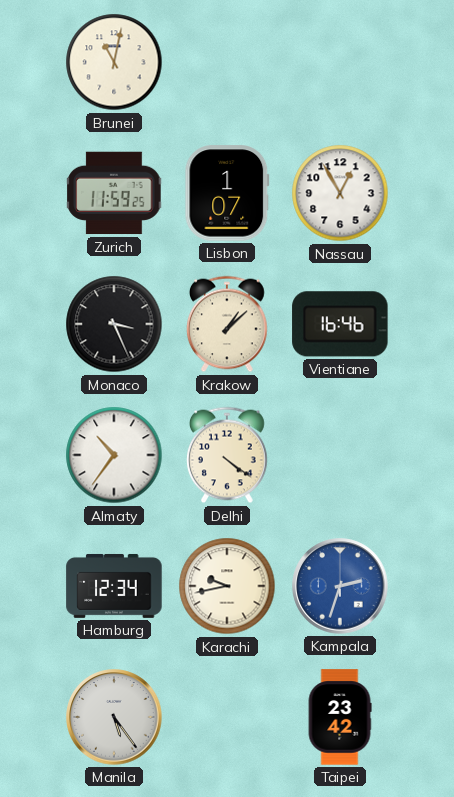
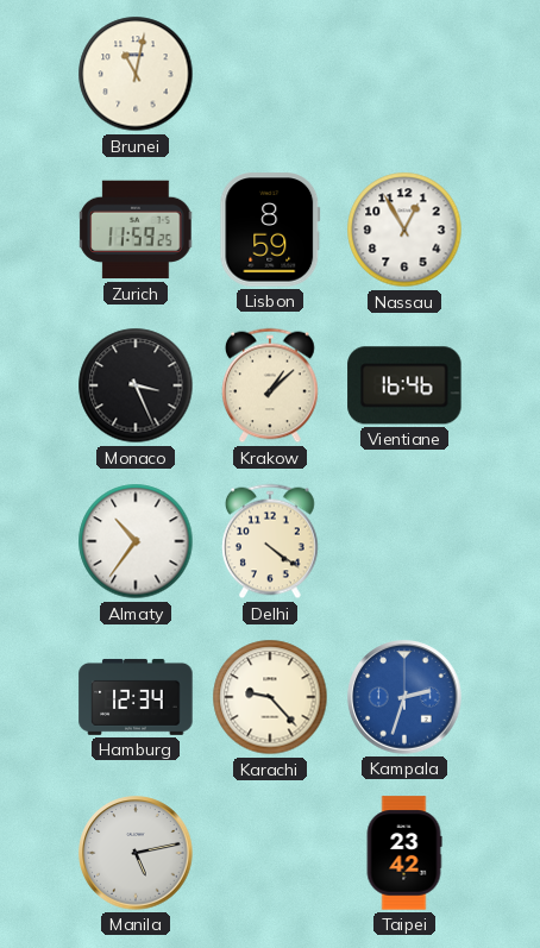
Lisbon: 1:07 -> 8:59 (270, 230)
Karachi: 9:43 -> 9:23 (270, 697)
Manila: 5:24 -> 5:13 (136, 853)
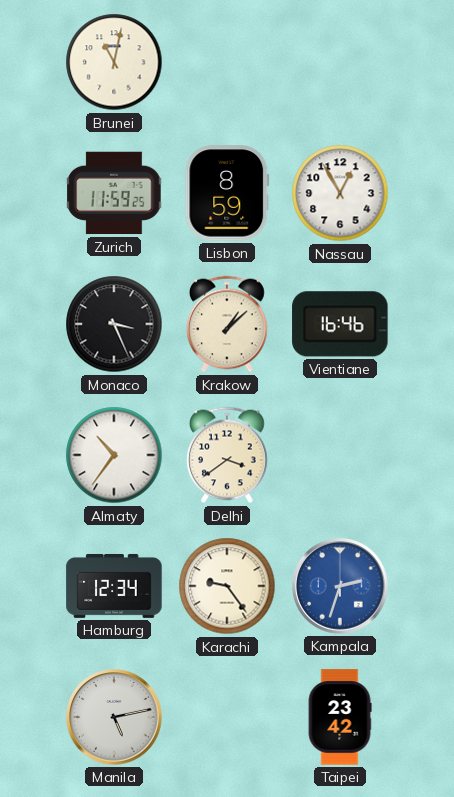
Delhi: 4:21 -> 3:39 (228, 455)
Karachi: 9:23 -> 9:24 (227, 586)
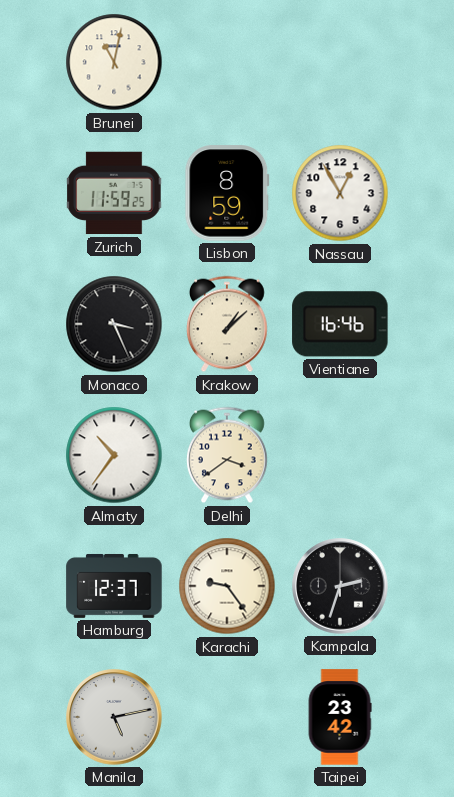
Hamburg: 12:34 -> 12:37 (114, 586)
Kampala dial: blue -> black (340, 586)
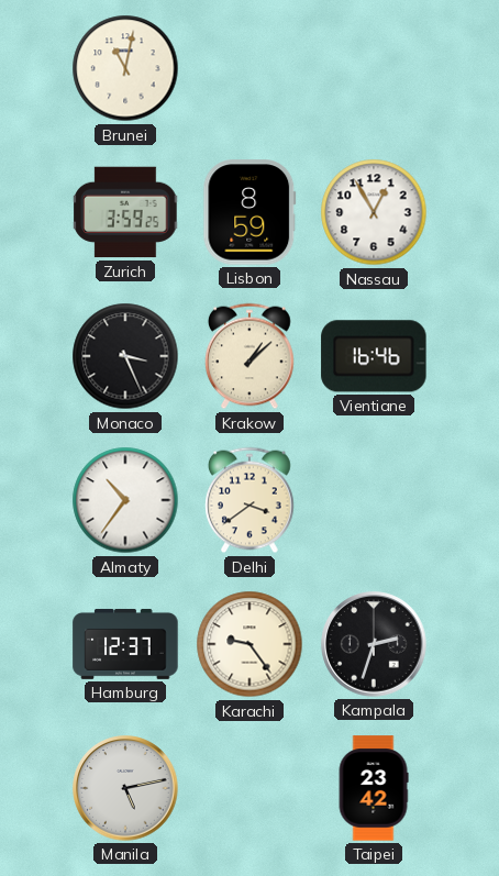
Zurich: 11:59 -> 3:59 (125, 212)
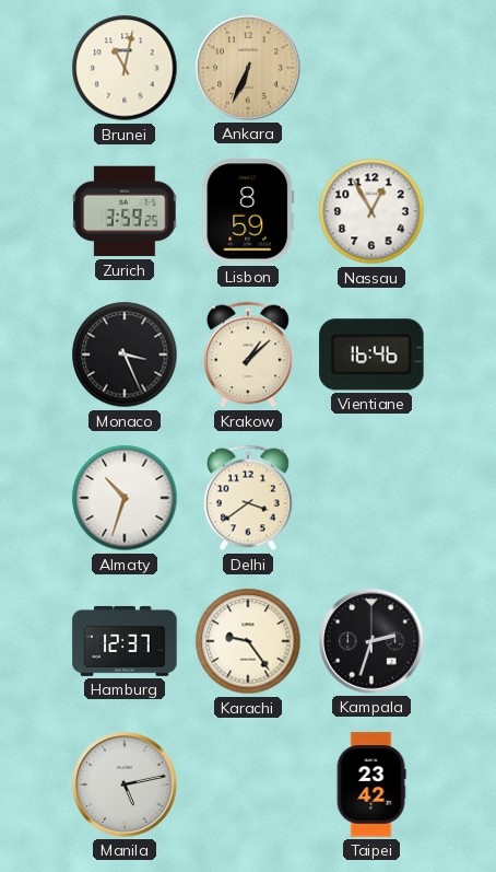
Ankara: none -> 6:34 (248, 68)
Almaty: 10:36 -> 10:33 (125, 498)
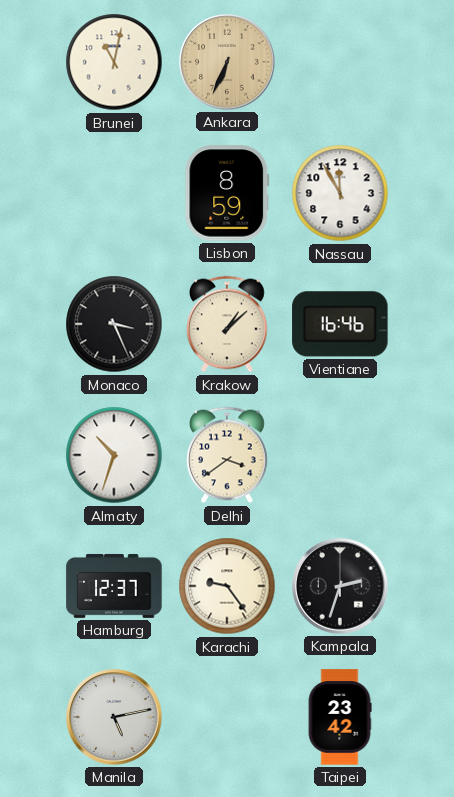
Zurich: 3:59 -> none (125, 211)
Nassau: 12:55 -> 11:55 (340, 193)
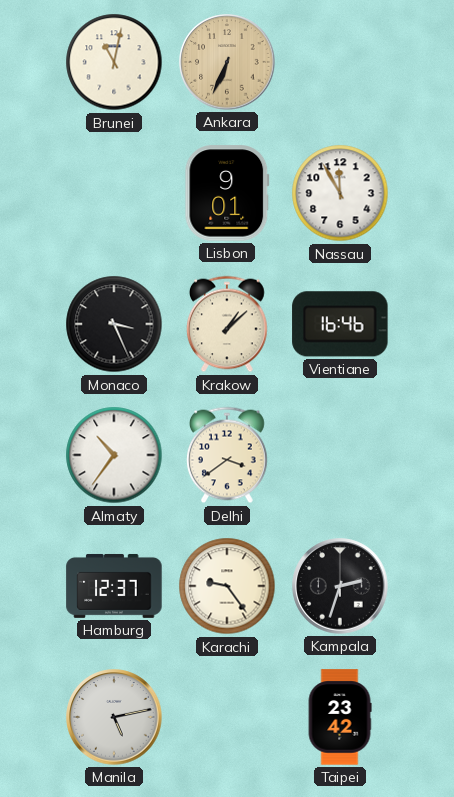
Lisbon: 8:59 -> 9:01 (227, 193)
Almaty: 10:33 -> 10:36 (114, 455)
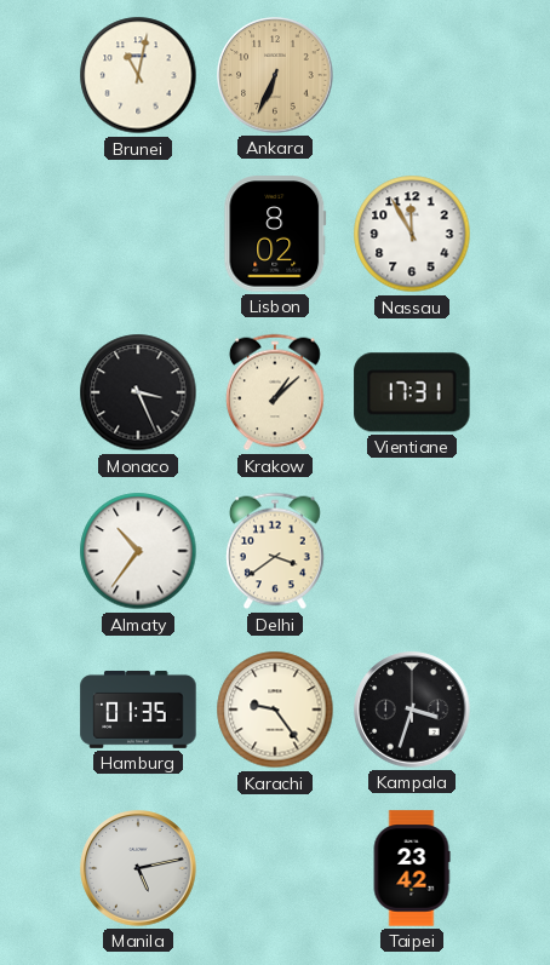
Lisbon: 9:01 -> 8:02 (275, 234)
Vientiane: 16:46 -> 17:31 (412, 392)
Hamburg: 12:37 -> 01:35 (138, 710)
Kampala: 2:33 -> 3:33 (412, 710)
